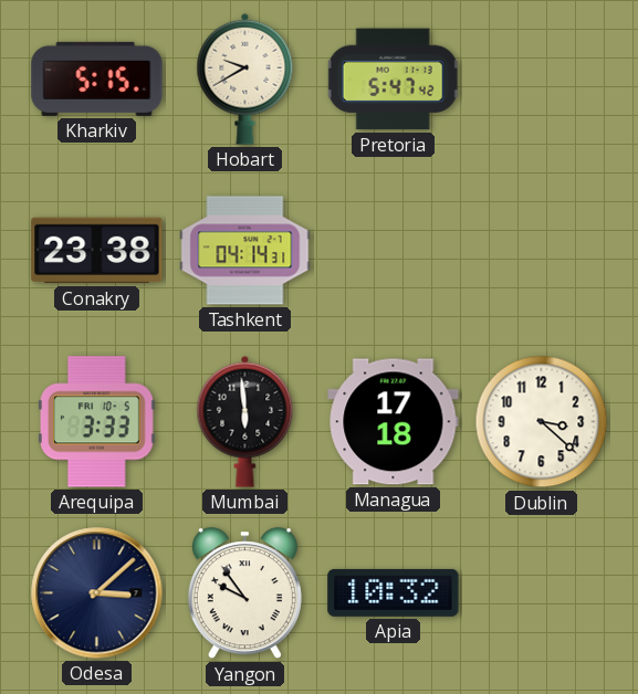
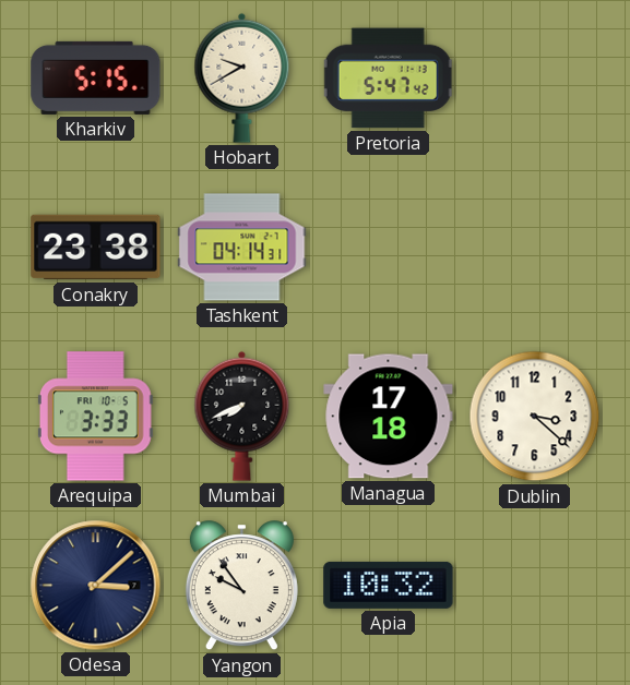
Mumbai: 5:59 -> 7:41 (242, 416)
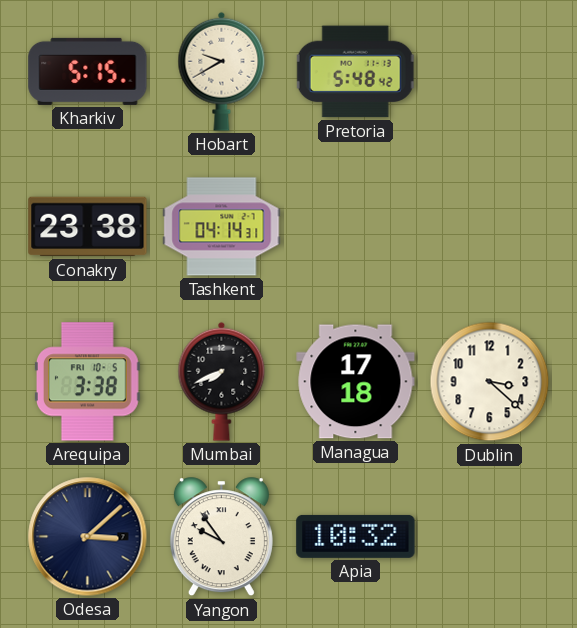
Pretoria: 5:47 -> 5:48 (355, 72)
Arequipa: 3:33 -> 3:38 (87, 382)
